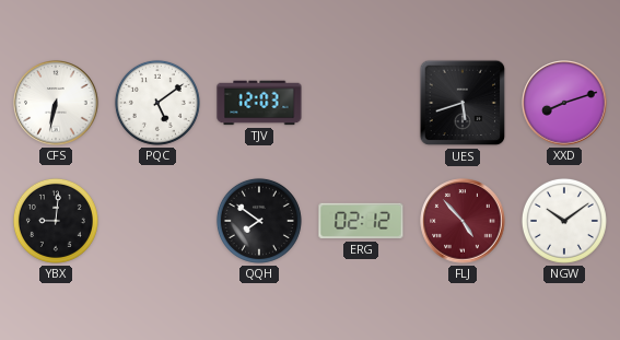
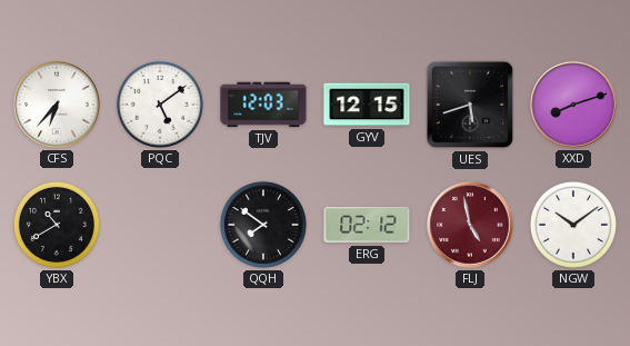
CFS: 6:32 -> 6:37 (57, 105)
GYV: none -> 12:15 (367, 105)
YBX: 9:01 -> 10:40 (57, 225)
FLJ: 4:53 -> 4:58 (470, 225)
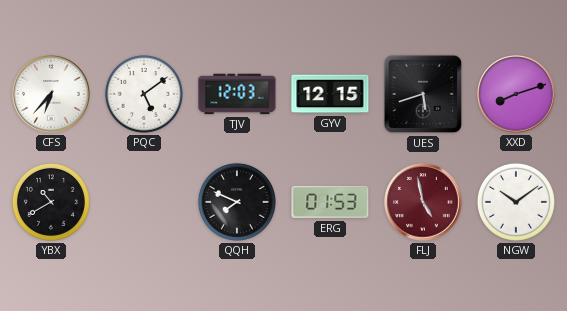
QQH: 7:51 -> 7:49 (237, 202)
ERG: 02:12 -> 01:53 (330, 202)
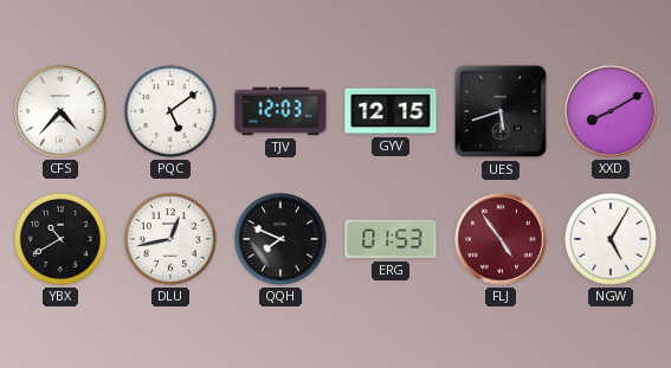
CFS: 6:37 -> 4:37 (60, 111)
XXD: 8:12 -> 8:10 (611, 111)
DLU: none -> 12:43 (170, 239)
FLJ: 4:58 -> 4:54 (501, 239)
NGW: 10:09 -> 5:05 (611, 239)
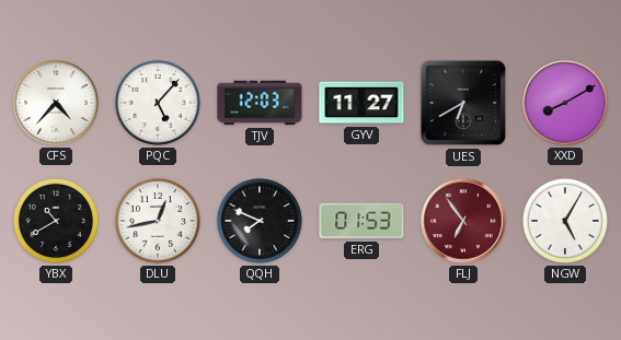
PQC: 5:09 -> 5:07 (158, 103)
GYV: 12:15 -> 11:27 (361, 103)
UES: 5:42 -> 6:40 (463, 103)
FLJ: 4:54 -> 6:54 (463, 221)
